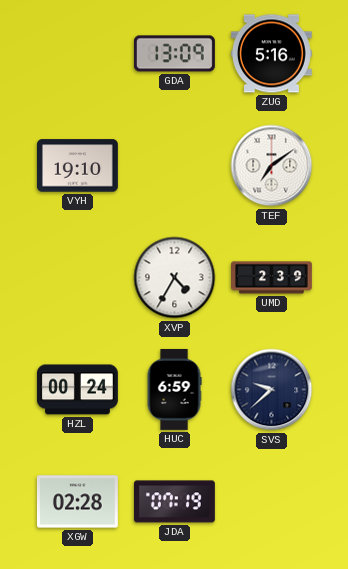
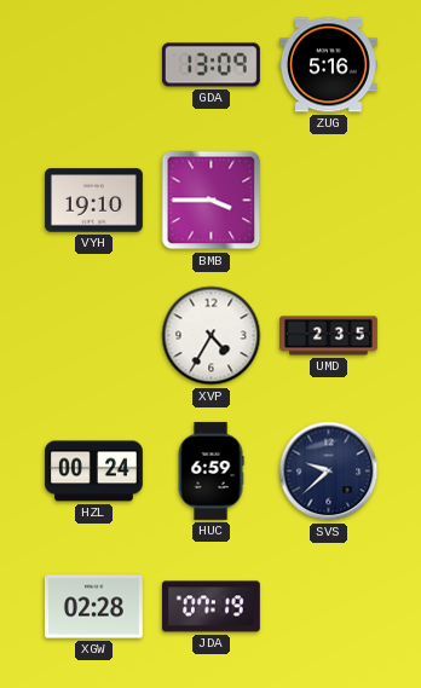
BMB: none -> 3:45 (212, 201)
TEF: 7:09 -> none (272, 166)
UMD: 2:39 -> 2:35 (329, 336)
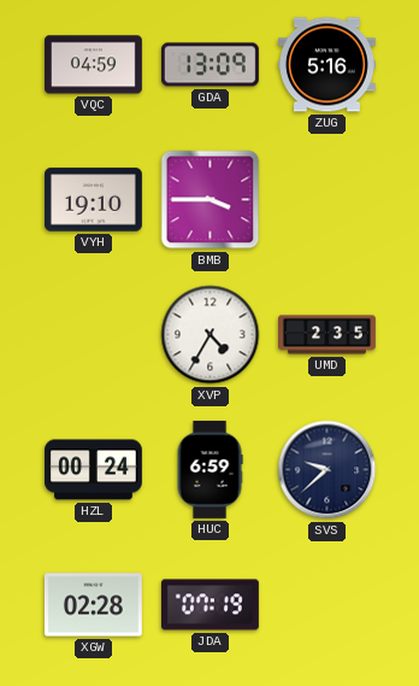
VQC: none -> 04:59 (93, 65)
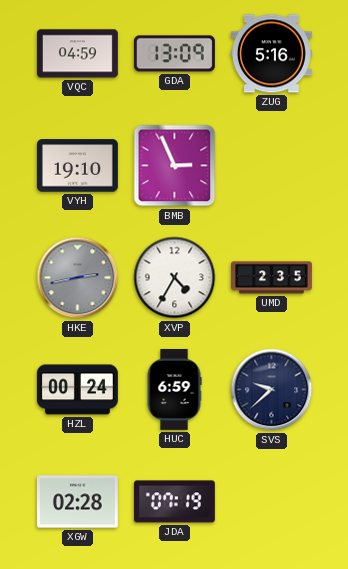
BMB: 3:45 -> 2:56 (175, 166)
HKE: none -> 2:43 (78, 278)
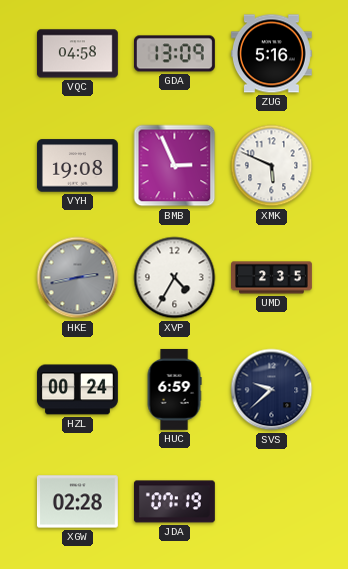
VQC: 04:59 -> 04:58 (77, 54)
VYH: 19:10 -> 19:08 (77, 166)
XMK: none -> 5:49 (272, 166)
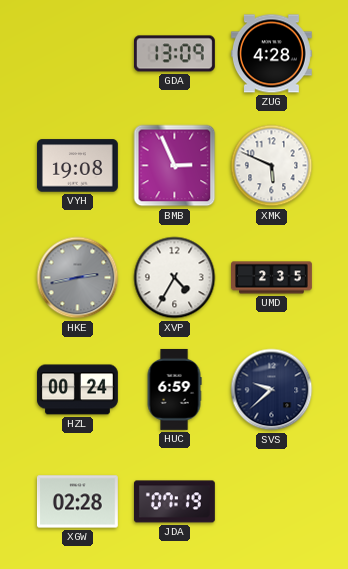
VQC: 04:58 -> none (77, 54)
ZUG: 5:16 -> 4:28 (271, 54)
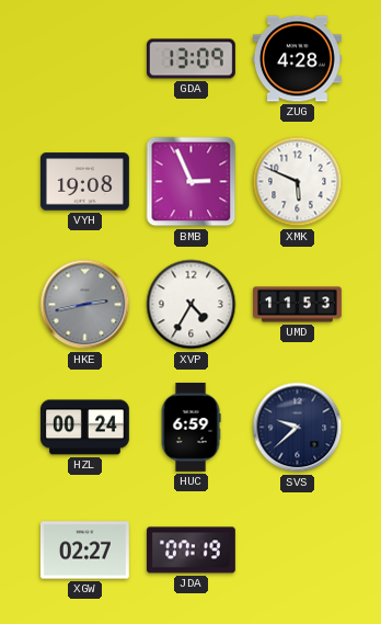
UMD: 2:35 -> 11:53 (298, 305)
XGW: 02:28 -> 02:27 (84, 551)
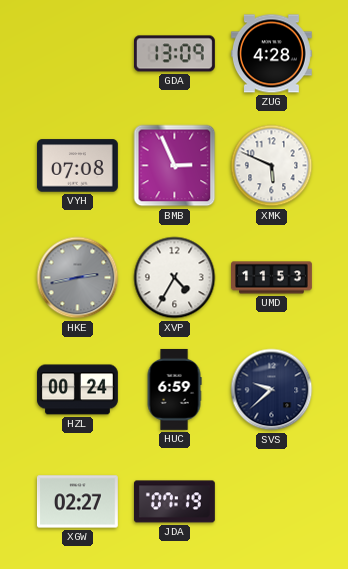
VYH: 19:08 -> 07:08 (77, 166)
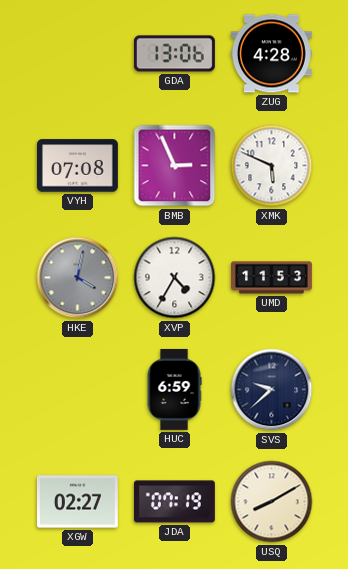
GDA: 13:09 -> 13:06 (174, 54)
HKE: 2:43 -> 4:02 (78, 278)
HZL: 00:24 -> none (77, 390)
USQ: none -> 8:10 (272, 502)
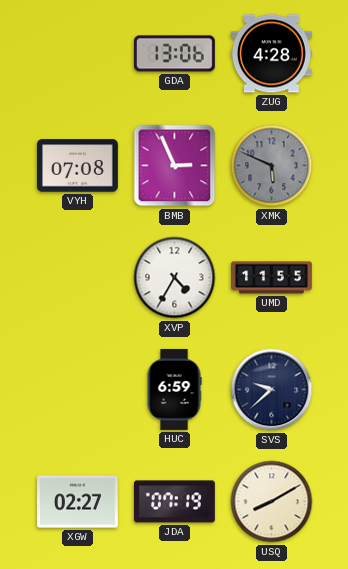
XMK dial: white -> grey (272, 166)
HKE: 4:02 -> none (78, 278)
UMD: 11:53 -> 11:55 (272, 278)
